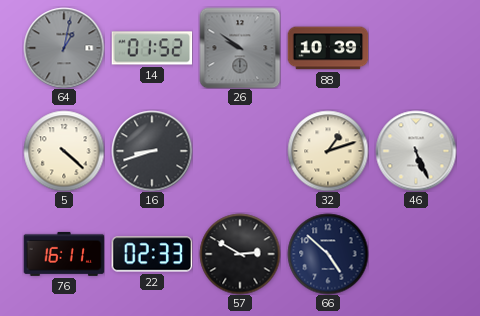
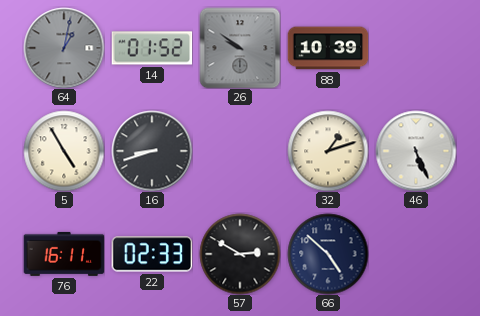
5: 4:22 -> 4:55 (64, 151)
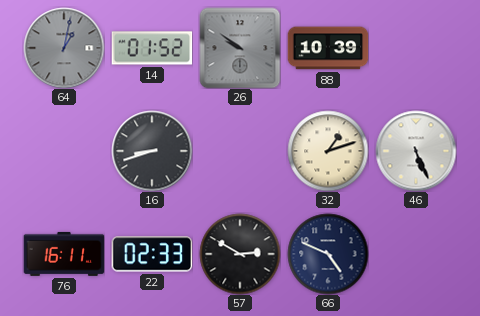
5: 4:55 -> none (64, 151)
66: 4:52 -> 4:49 (328, 254)
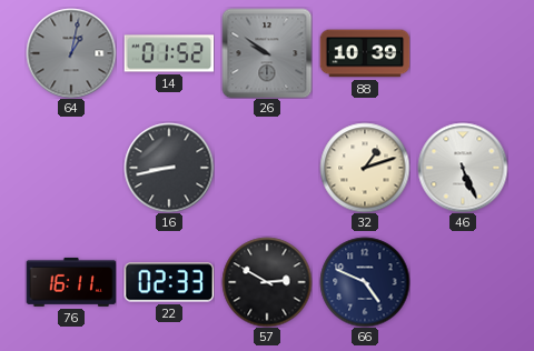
16: 8:42 -> 8:43 (169, 168)
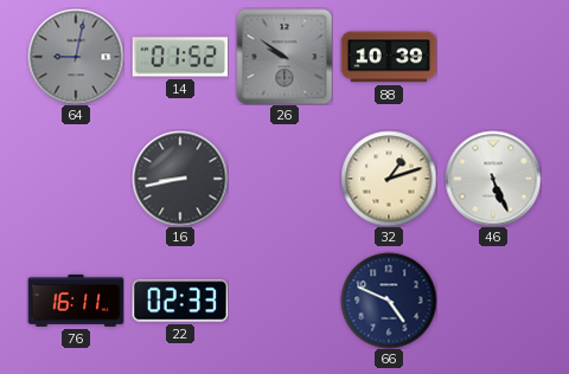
64: 1:02 -> 9:02 (76, 57)
57: 2:50 -> none (267, 282)
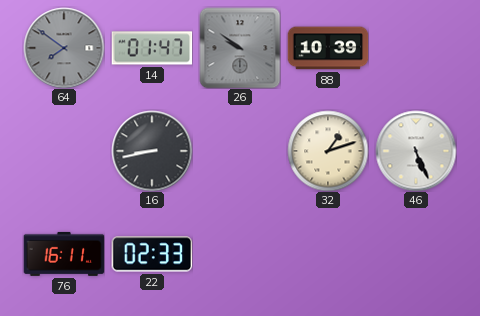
64: 9:02 -> 7:51 (64, 48)
14: 01:52 -> 01:47 (152, 48)
66: 4:49 -> none (389, 301)
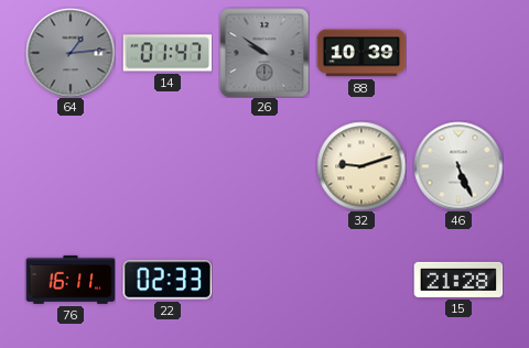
64: 7:51 -> 1:14 (71, 53)
16: 8:43 -> none (152, 151)
32: 1:12 -> 9:12 (361, 166)
15: none -> 21:28 (458, 280)
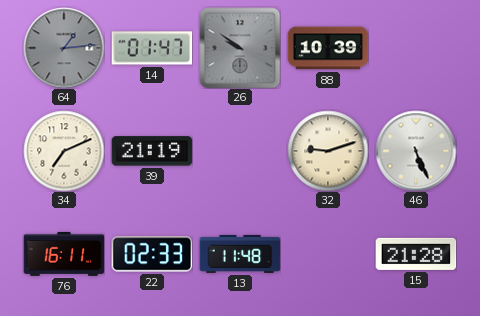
34: none -> 7:11 (64, 151)
39: none -> 21:19 (152, 151)
13: none -> 11:48 (240, 254)
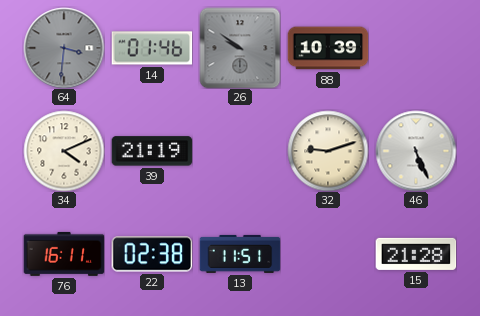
64: 1:14 -> 3:31 (64, 48)
14: 01:47 -> 01:46 (152, 48)
34: 7:11 -> 4:11 (64, 151)
22: 02:33 -> 02:38 (152, 254)
13: 11:48 -> 11:51 (240, 254)
